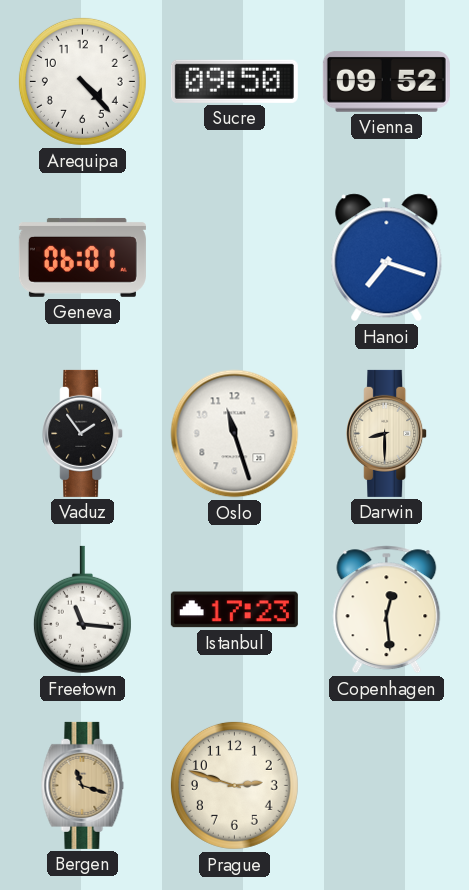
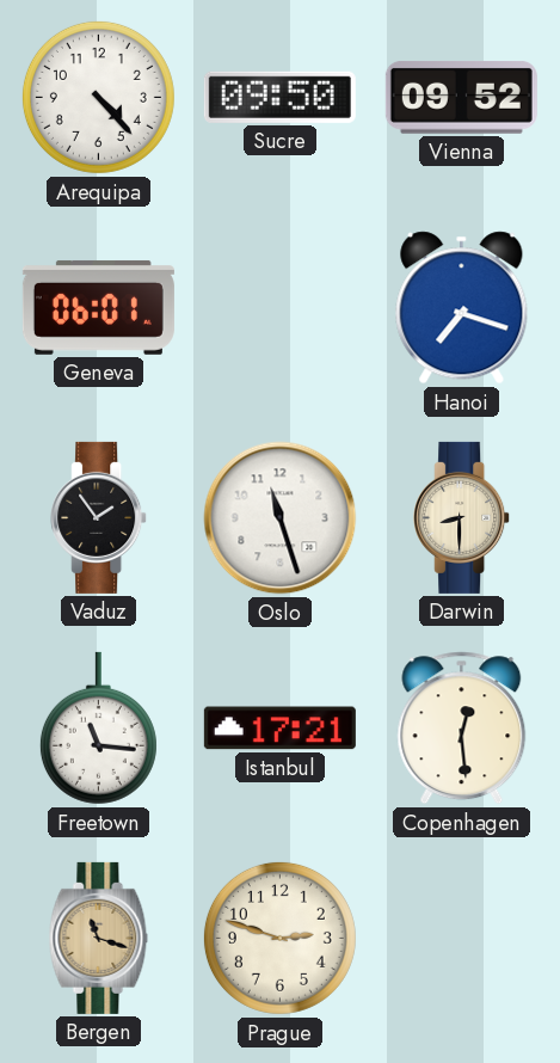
Istanbul: 17:23 -> 17:21 (279, 729)
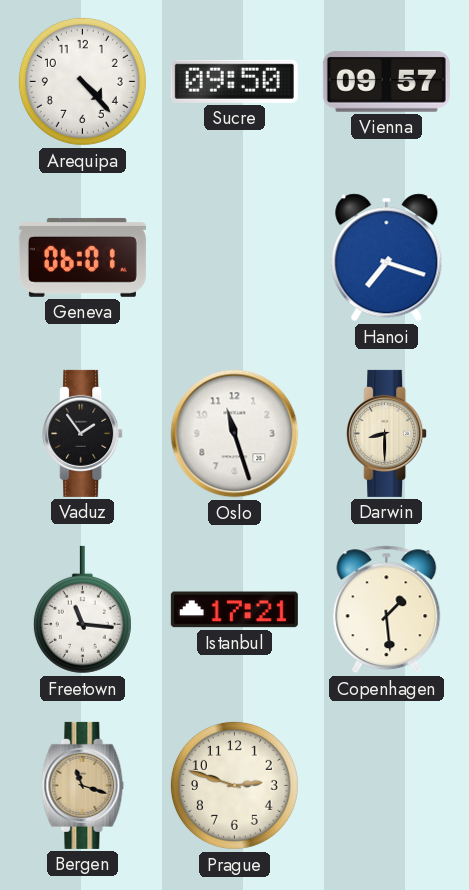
Vienna: 09:52 -> 09:57 (386, 82)
Copenhagen: 12:29 -> 1:29 (387, 610)
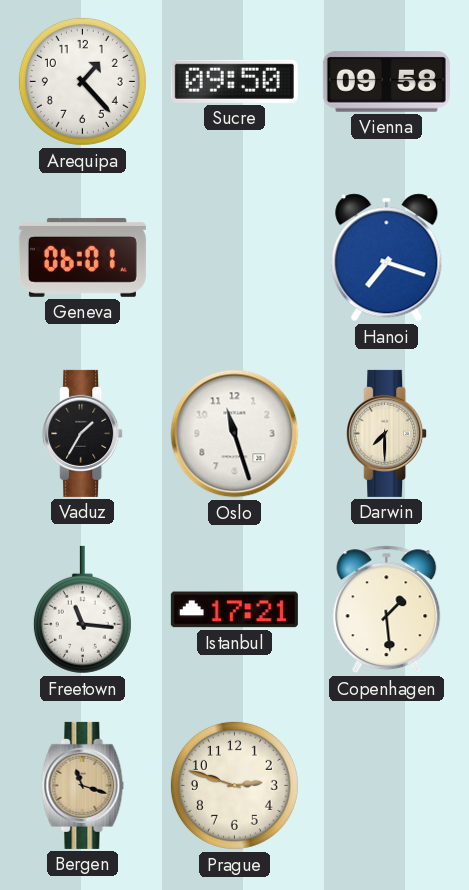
Arequipa: 4:23 -> 1:23 (82, 81)
Vienna: 09:57 -> 09:58 (386, 82)
Vaduz: 1:54 -> 1:35 (83, 433)
Darwin: 8:30 -> 7:30 (387, 433)
